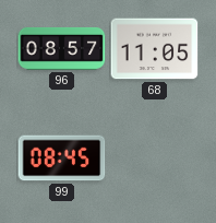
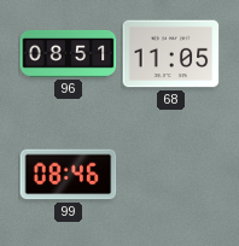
96: 08:57 -> 08:51 (68, 53)
99: 08:45 -> 08:46 (68, 175)
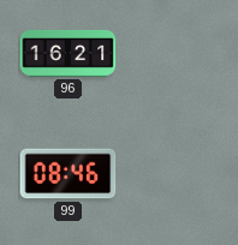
96: 08:51 -> 16:21 (67, 53)
68: 11:05 -> none (170, 54)
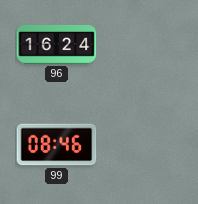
96: 16:21 -> 16:24 (56, 44)
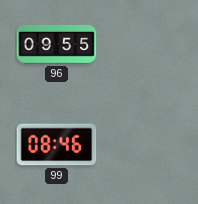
96: 16:24 -> 09:55 (56, 44)
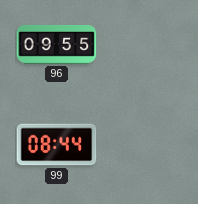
99: 08:46 -> 08:44 (56, 145)
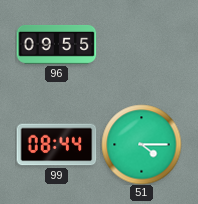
51: none -> 4:15 (141, 144)
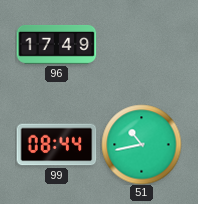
96: 09:55 -> 17:49 (56, 44)
51: 4:15 -> 10:43 (141, 144)
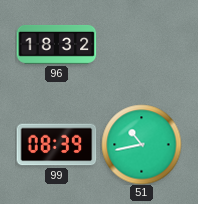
96: 17:49 -> 18:32 (56, 44)
99: 08:44 -> 08:39 (56, 145)
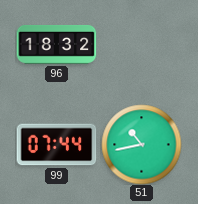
99: 08:39 -> 07:44 (56, 145)
